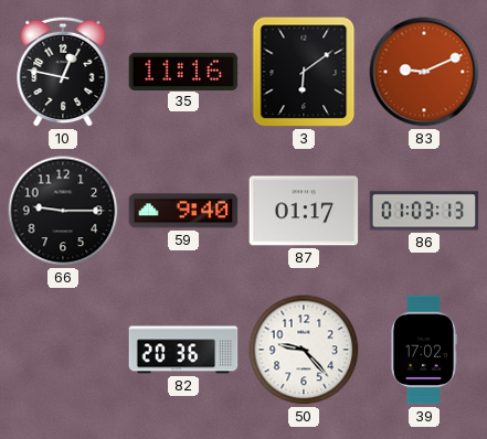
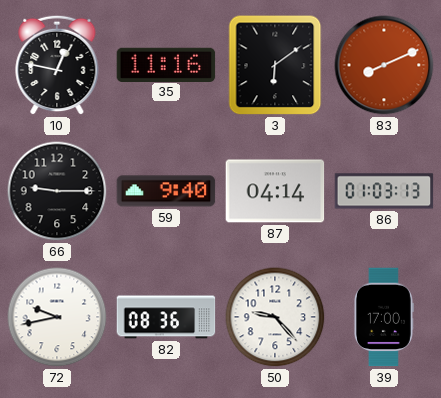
83: 9:11 -> 8:11 (384, 65)
87: 01:17 -> 04:14 (275, 191)
72: none -> 9:43 (57, 317)
82: 20:36 -> 08:36 (166, 317)
39: 17:02 -> 17:00 (383, 317)
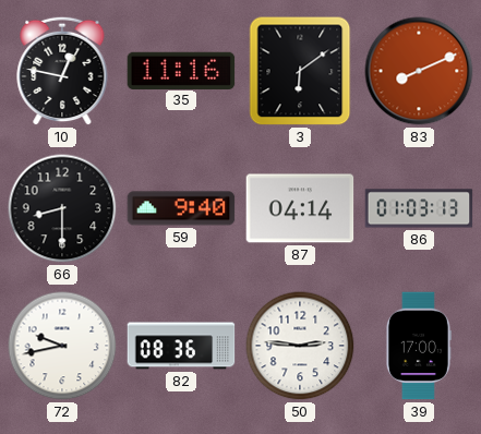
66: 9:15 -> 8:30 (62, 208)
50: 9:23 -> 2:46 (300, 346)
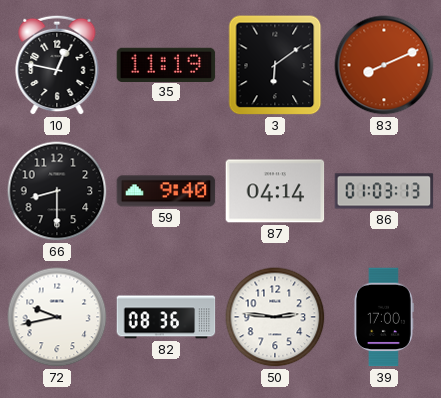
35: 11:16 -> 11:19 (166, 64)
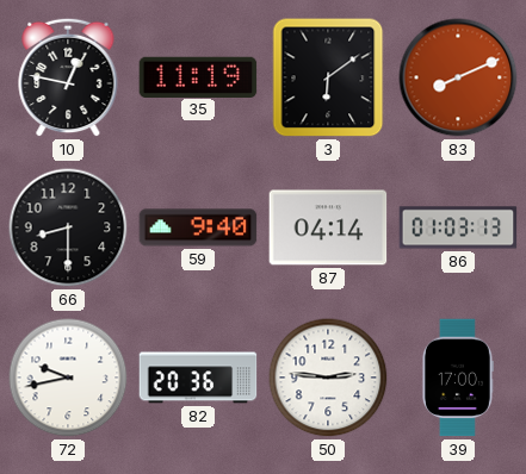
82: 08:36 -> 20:36 (198, 378)
